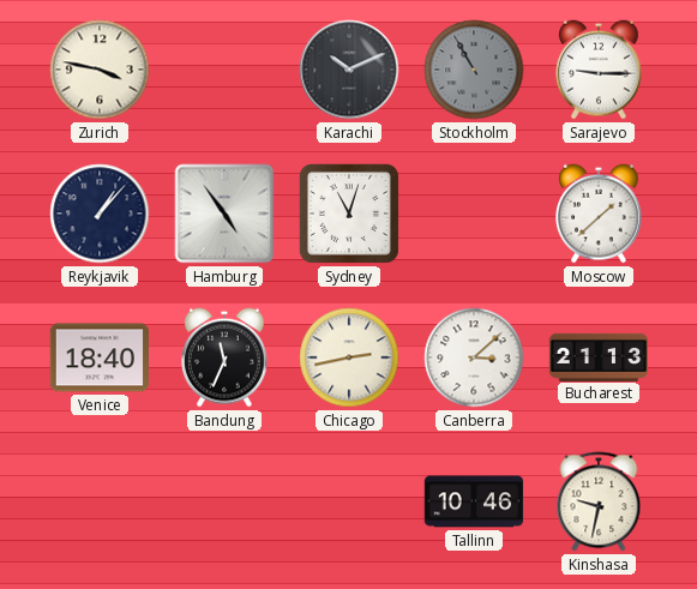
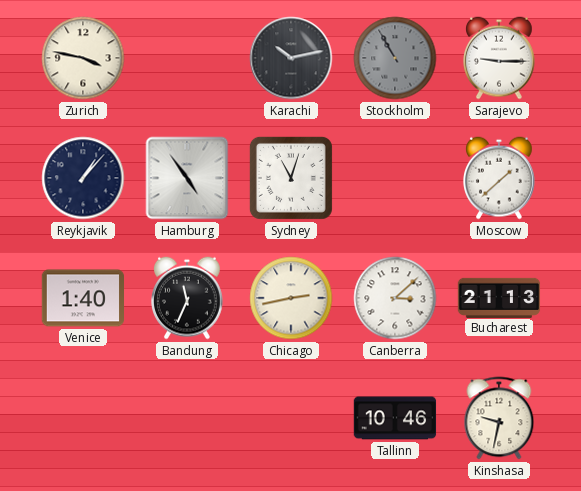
Karachi: 10:11 -> 10:13 (291, 58)
Venice: 18:40 -> 1:40 (83, 298)
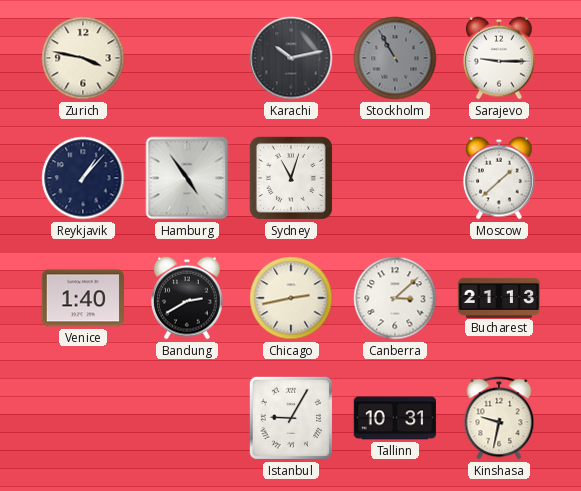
Bandung: 11:34 -> 2:40 (188, 298)
Istanbul: none -> 9:05 (291, 418)
Tallinn: 10:46 -> 10:31 (395, 418)
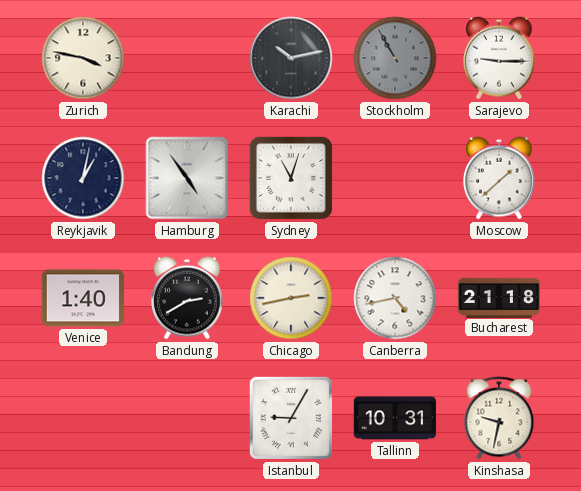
Reykjavik: 1:07 -> 1:02 (83, 178)
Canberra: 3:08 -> 4:43 (395, 298)
Bucharest: 21:13 -> 21:18 (499, 297)
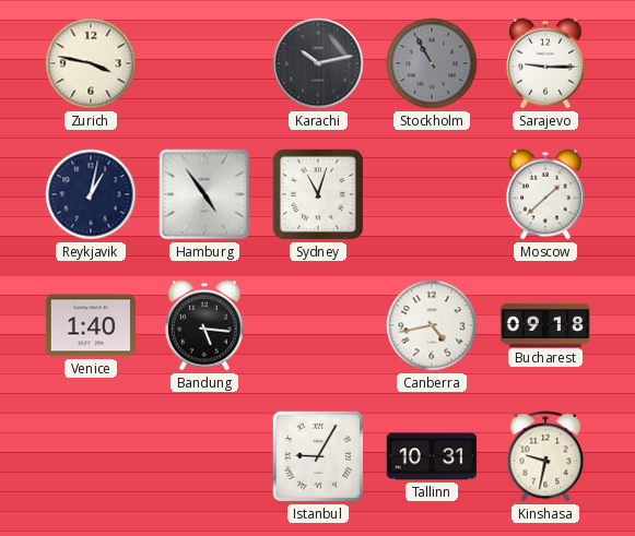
Bandung: 2:40 -> 5:16 (205, 325)
Chicago: 2:43 -> none (291, 298)
Bucharest: 21:18 -> 09:18 (545, 324)
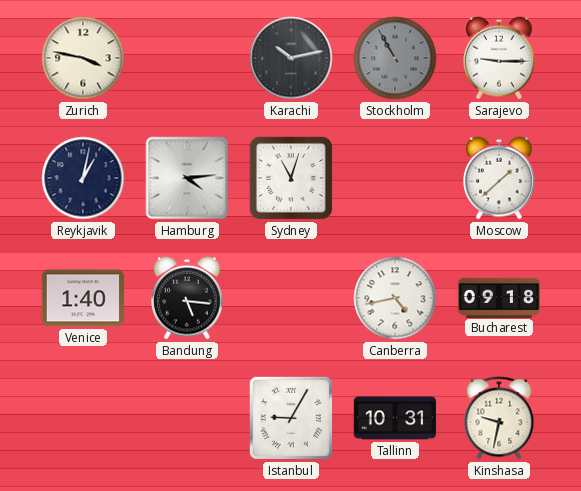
Hamburg: 4:54 -> 4:14 (187, 178)
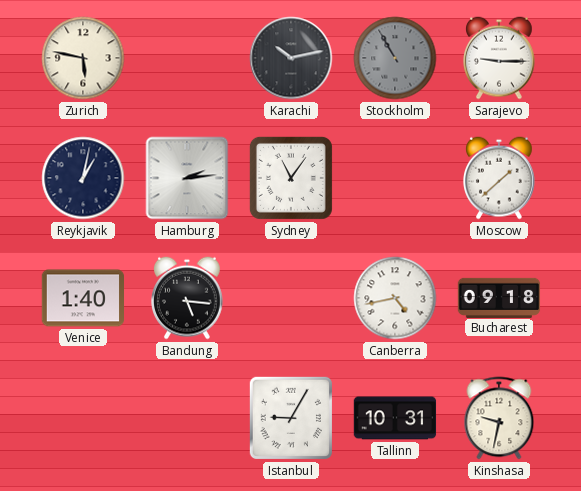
Zurich: 3:47 -> 5:47 (83, 58)
Hamburg: 4:14 -> 2:14 (187, 178)
Sydney: 11:03 -> 11:06 (291, 178)
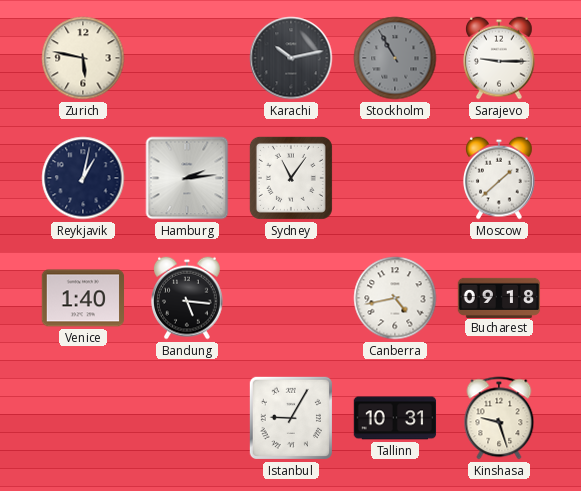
Kinshasa: 9:32 -> 9:27 (499, 418)
